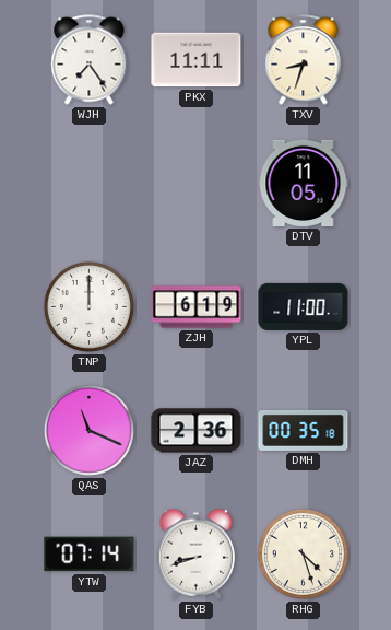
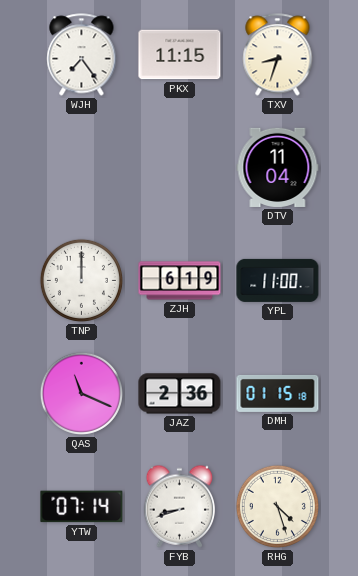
PKX: 11:11 -> 11:15 (180, 55)
DTV: 11:05 -> 11:04 (278, 167)
DMH: 00:35 -> 01:15 (278, 393)
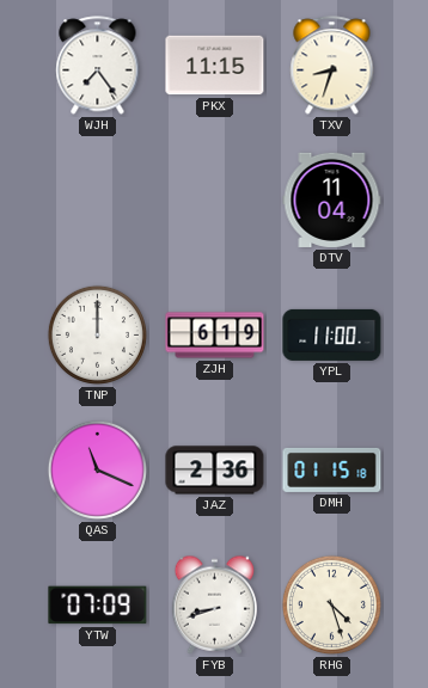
YTW: 07:14 -> 07:09 (98, 606)
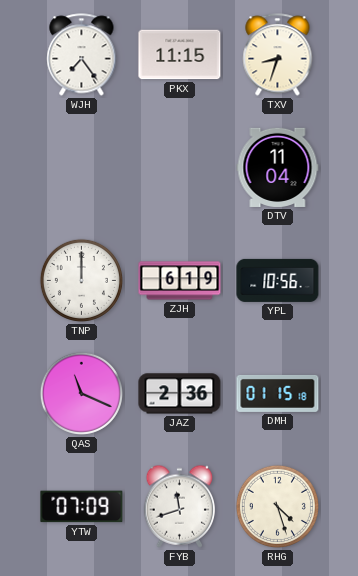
YPL: 11:00 -> 10:56 (278, 280)
FYB: 8:42 -> 11:42 (180, 506)
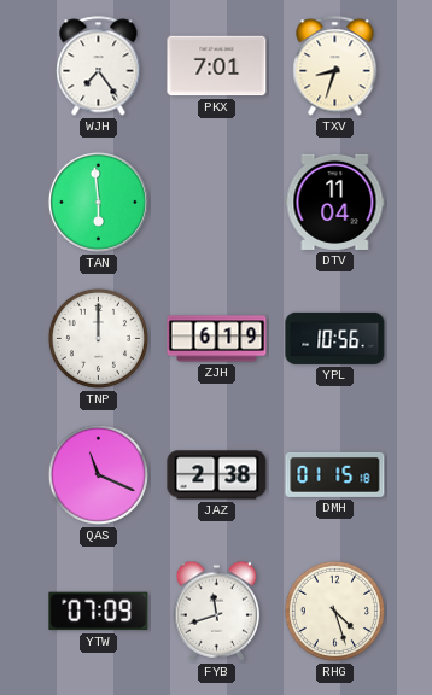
PKX: 11:15 -> 7:01 (217, 66)
TAN: none -> 5:59 (98, 202)
JAZ: 2:36 -> 2:38 (217, 475)
